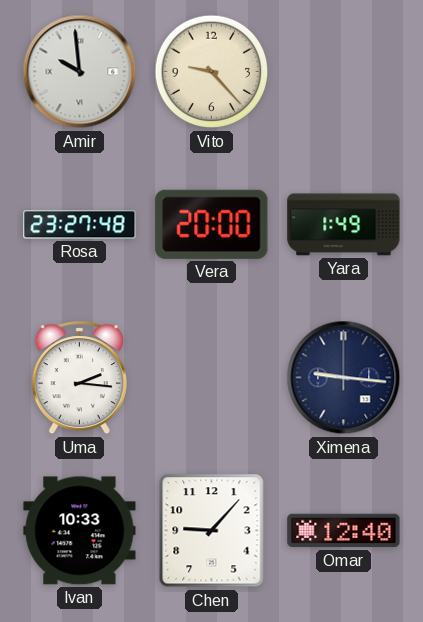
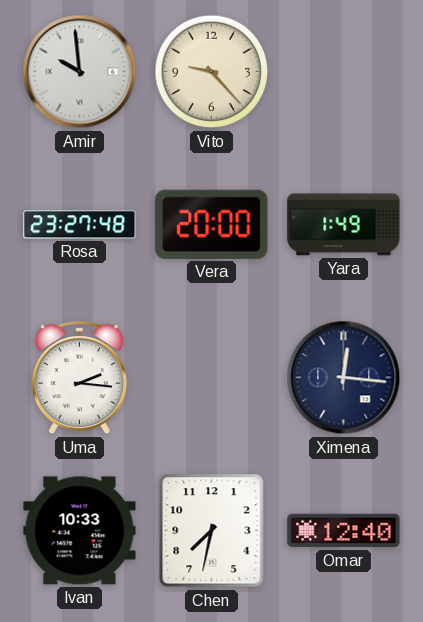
Ximena: 9:16 -> 12:16 (344, 378)
Chen: 9:07 -> 7:32 (212, 531)
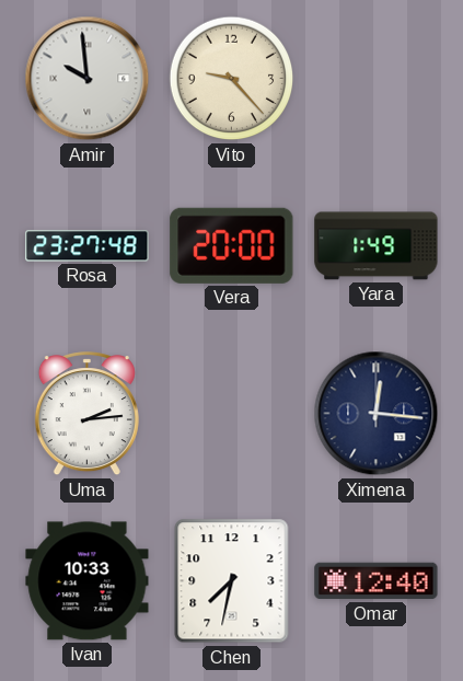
Uma: 2:16 -> 2:14 (86, 414)
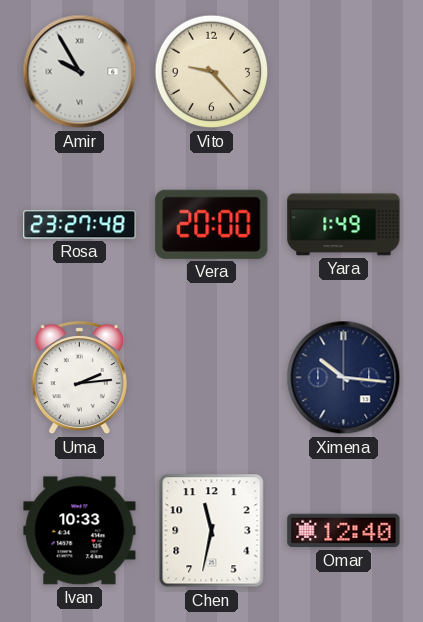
Amir: 9:59 -> 9:55 (80, 72)
Ximena: 12:16 -> 10:16 (344, 378)
Chen: 7:32 -> 11:32 (212, 531)
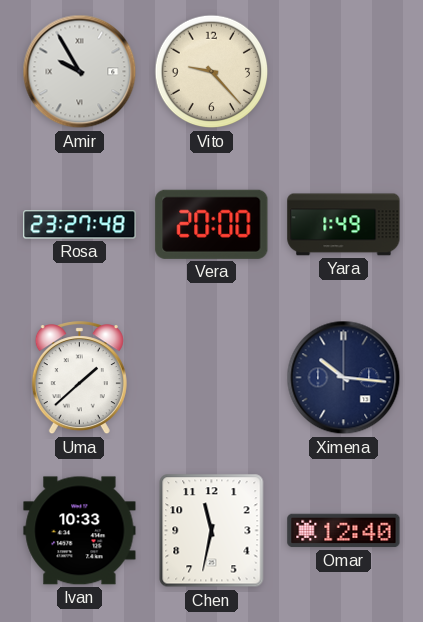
Uma: 2:14 -> 1:38 (79, 378)
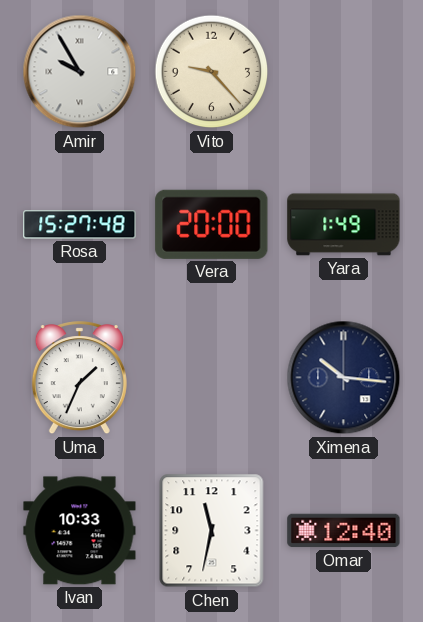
Rosa: 23:27 -> 15:27 (80, 225)
Uma: 1:38 -> 1:34 (79, 378)
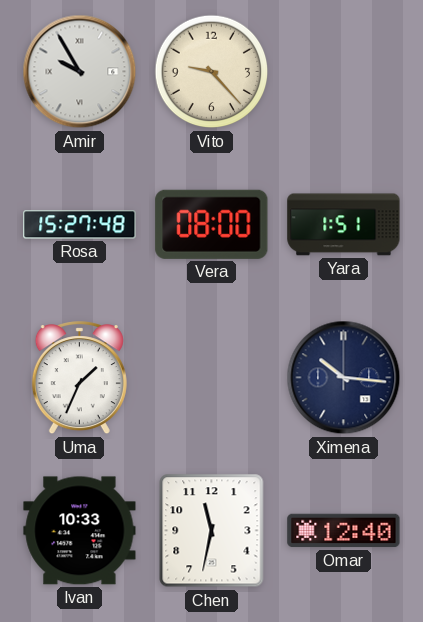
Vera: 20:00 -> 08:00 (212, 224)
Yara: 1:49 -> 1:51 (344, 225)
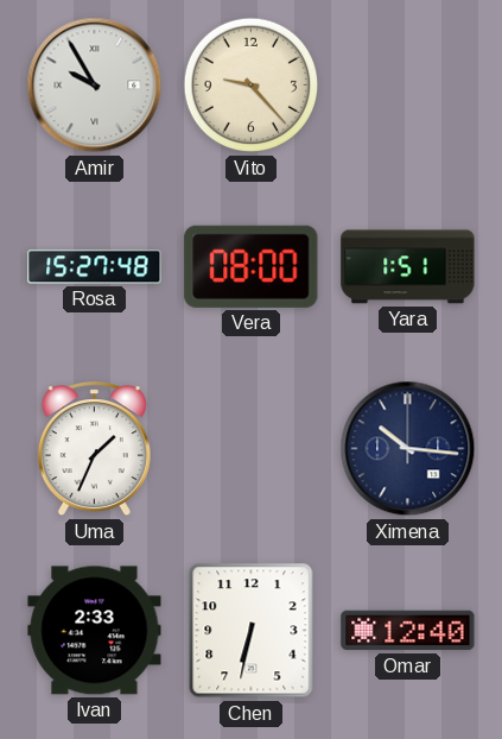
Ivan: 10:33 -> 2:33 (95, 631)
Chen: 11:32 -> 6:32 (252, 631)
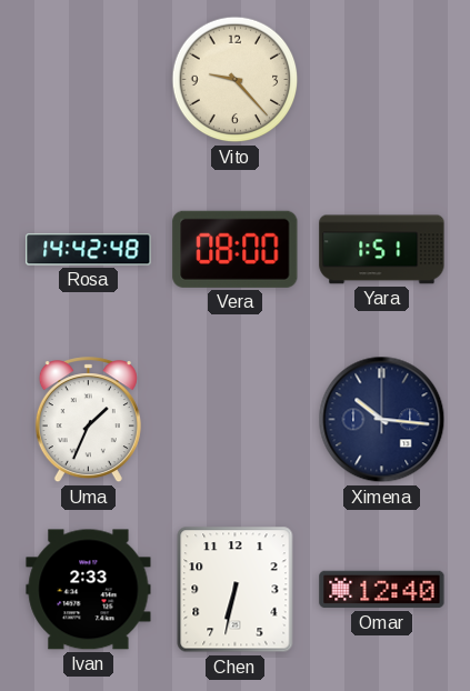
Amir: 9:55 -> none (95, 86)
Rosa: 15:27 -> 14:42 (89, 250)
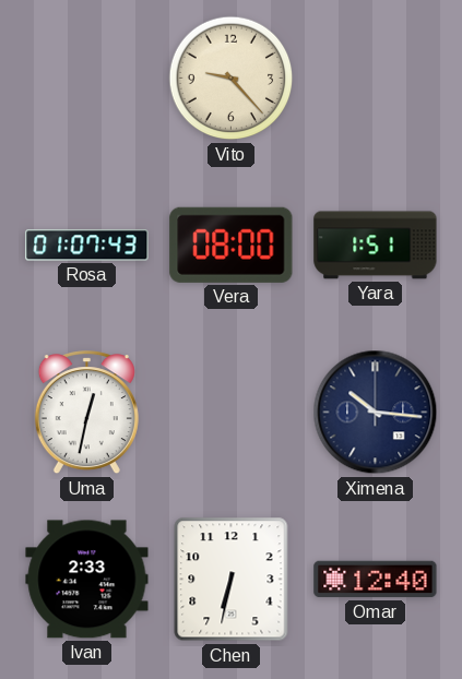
Rosa: 14:42 -> 01:07 (87, 246)
Uma: 1:34 -> 12:32 (86, 413)
